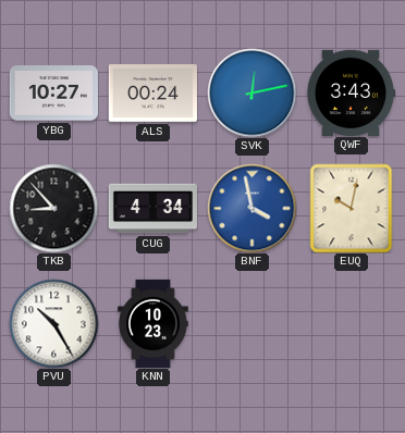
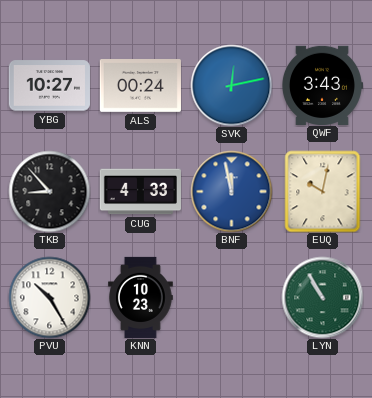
CUG: 4:34 -> 4:33 (140, 192)
BNF: 3:58 -> 11:58 (231, 191)
LYN: none -> 10:55 (322, 297)
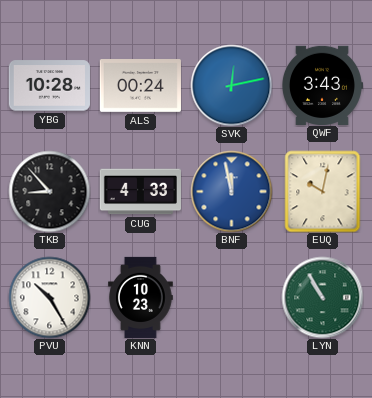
YBG: 10:27 -> 10:28 (49, 86)
